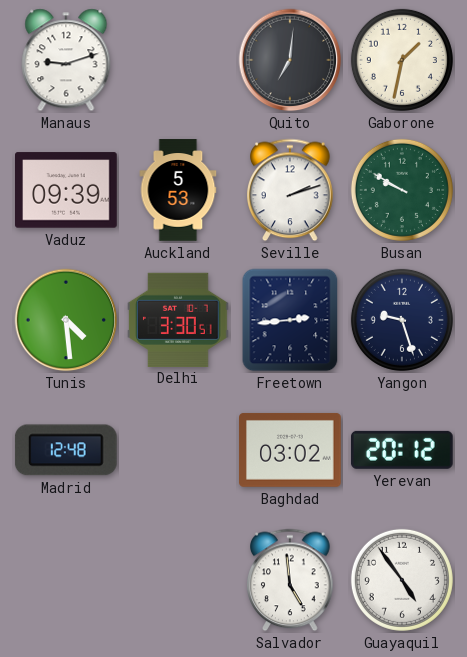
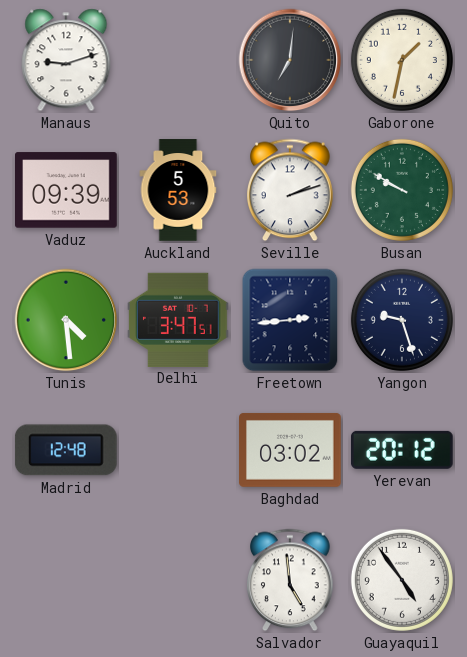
Delhi: 3:30 -> 3:47 (178, 319)
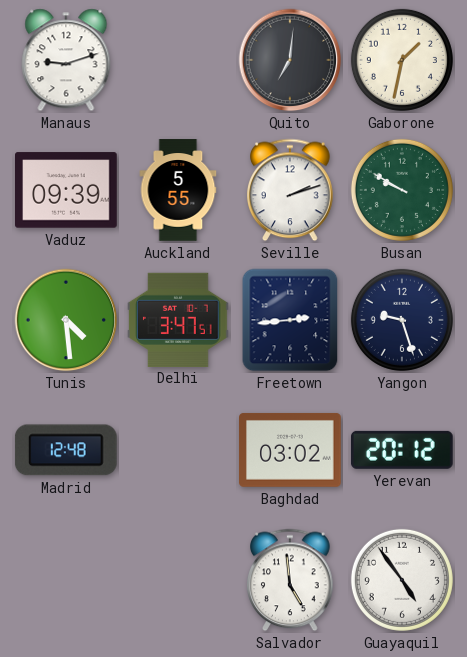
Auckland: 5:53 -> 5:55 (178, 190)
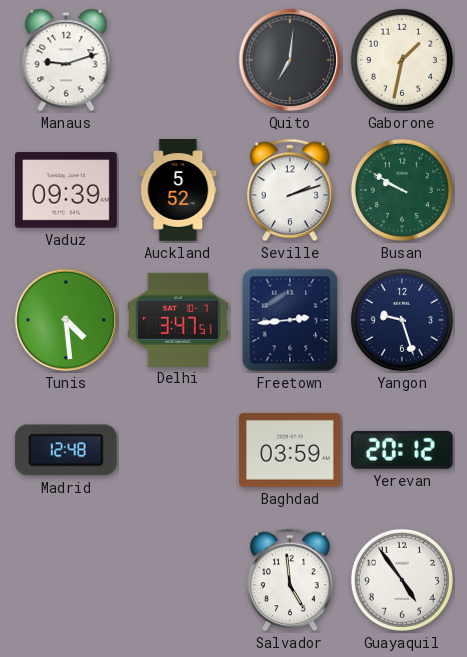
Auckland: 5:55 -> 5:52 (178, 190)
Baghdad: 03:02 -> 03:59 (291, 450)
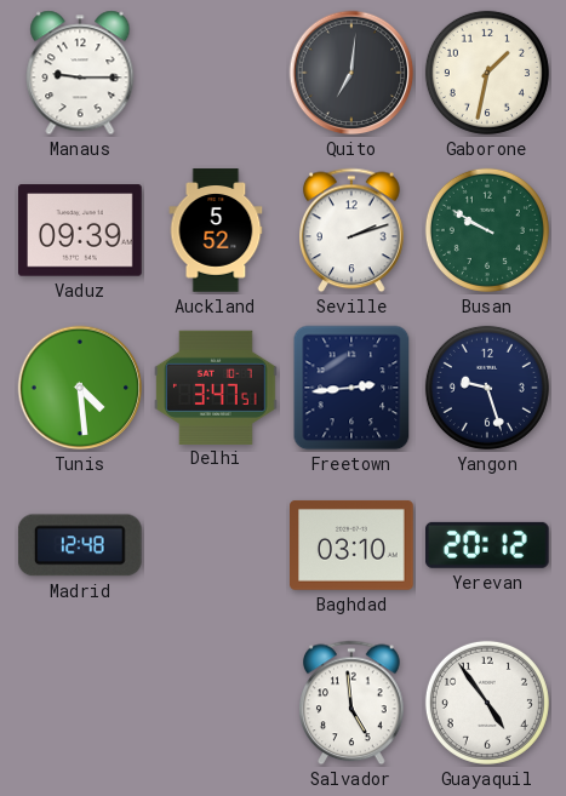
Manaus: 9:12 -> 9:15 (80, 73)
Baghdad: 03:59 -> 03:10 (353, 545)
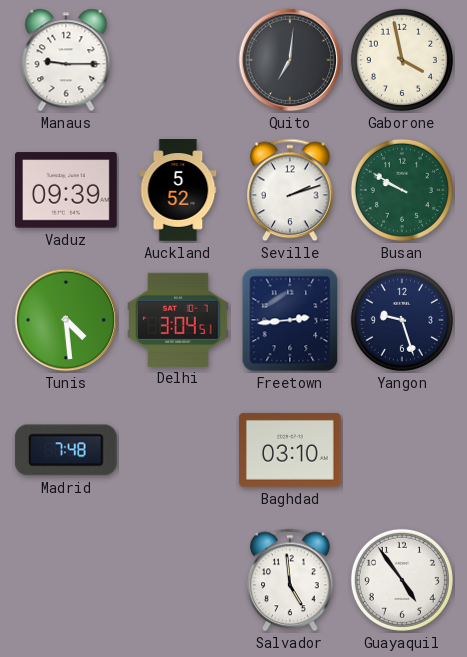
Gaborone: 1:32 -> 3:58 (402, 60)
Delhi: 3:47 -> 3:04 (178, 319)
Madrid: 12:48 -> 7:48 (66, 450)
Yerevan: 20:12 -> none (487, 545)
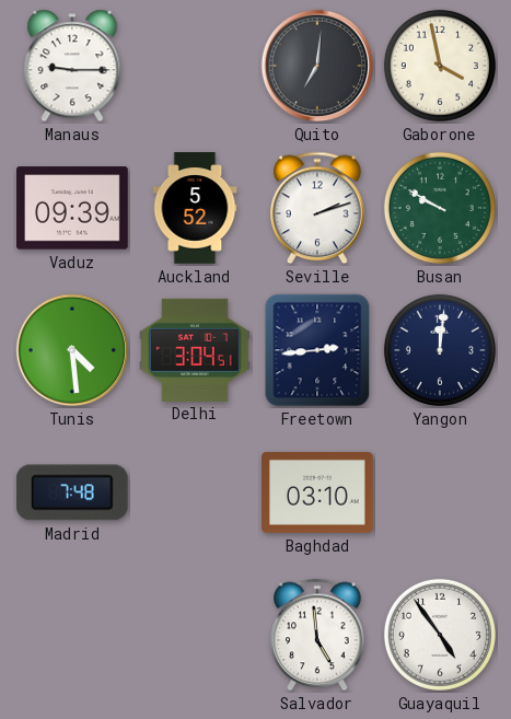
Yangon: 9:27 -> 12:01 (440, 350)
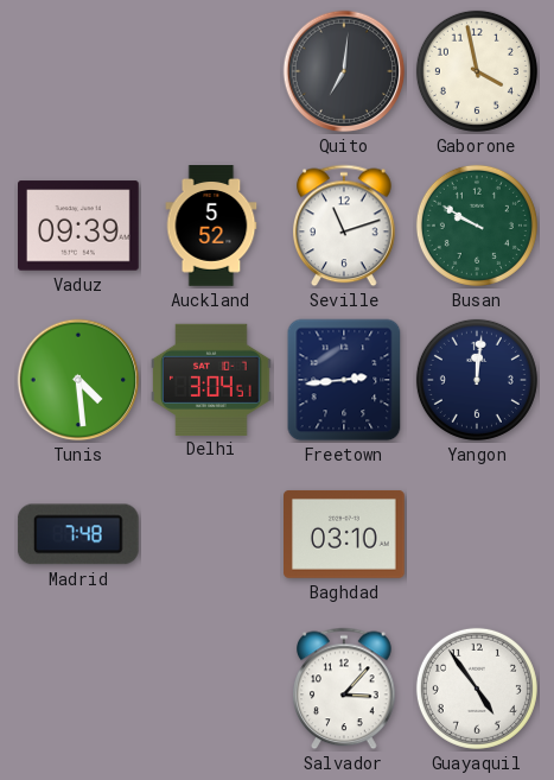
Manaus: 9:15 -> none (72, 66)
Seville: 2:12 -> 11:12 (344, 226)
Salvador: 4:59 -> 3:07 (344, 689)
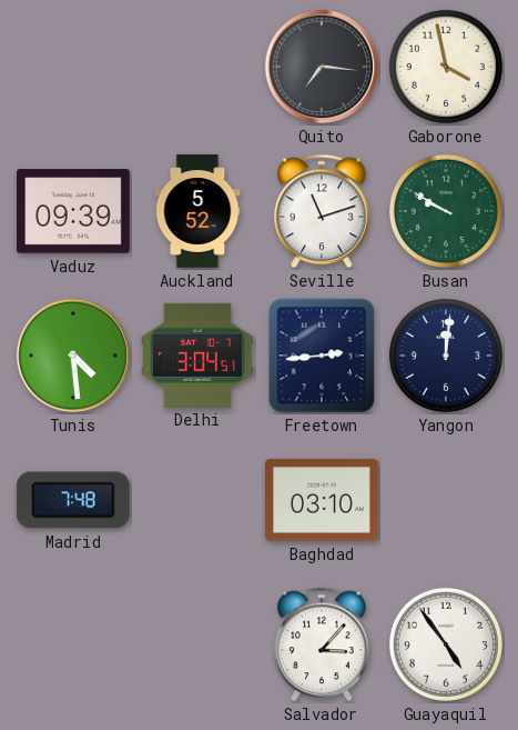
Quito: 7:01 -> 7:16 (322, 67)
